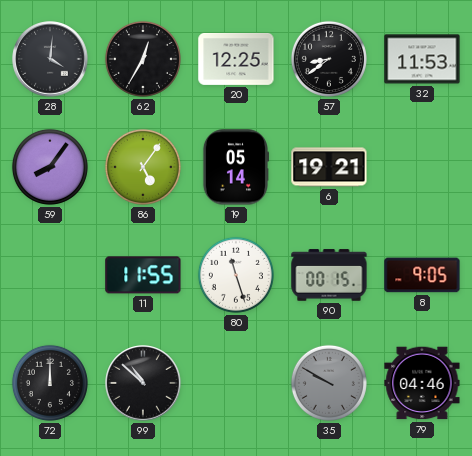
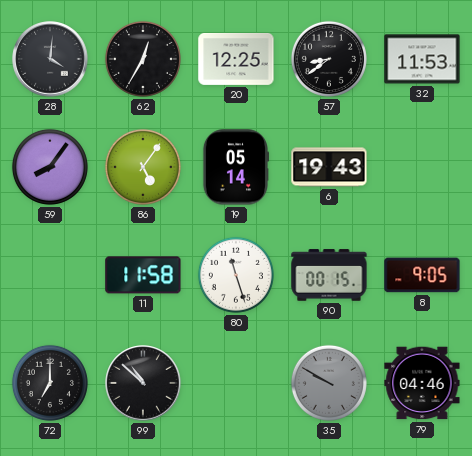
6: 19:21 -> 19:43 (329, 167)
11: 11:55 -> 11:58 (143, 275)
72: 12:00 -> 7:00 (50, 383)
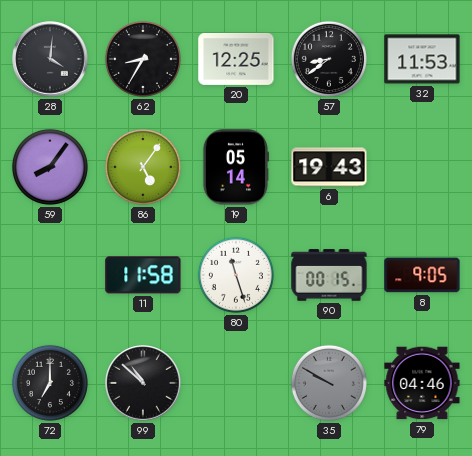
62: 12:35 -> 8:35 (143, 59)
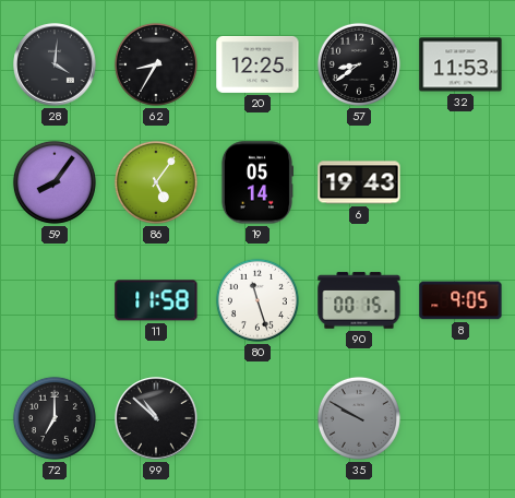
79: 04:46 -> none (422, 383)
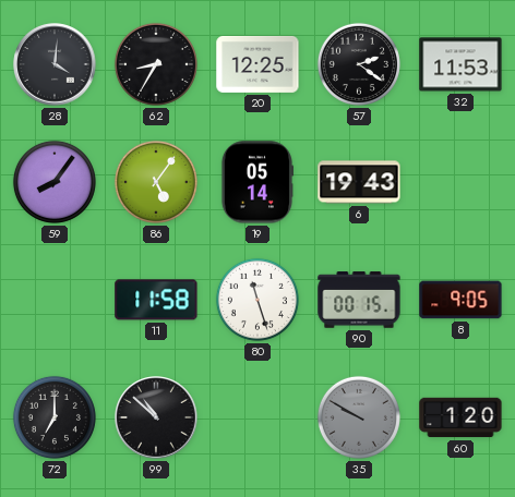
57: 8:39 -> 2:21 (359, 64)
60: none -> 1:20 (460, 417)
